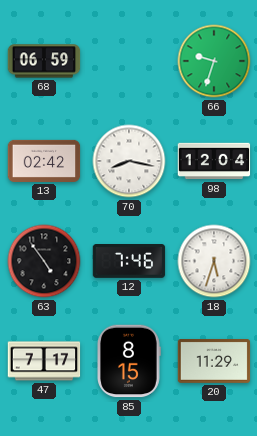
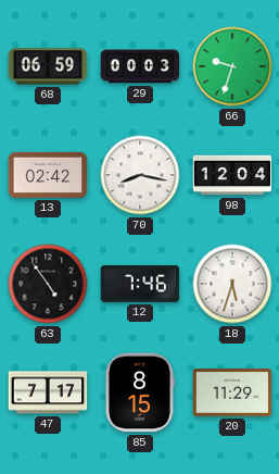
29: none -> 00:03 (140, 66)
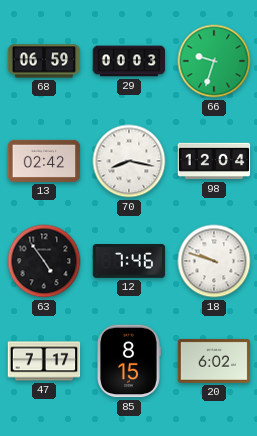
18: 5:33 -> 9:48 (214, 261)
20: 11:29 -> 6:02 (214, 362)
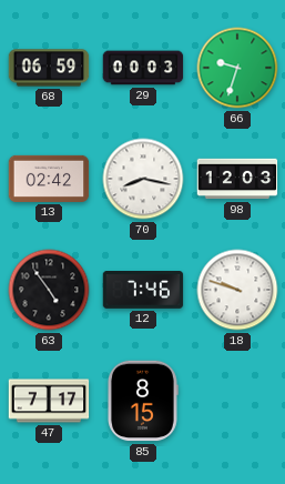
98: 12:04 -> 12:03 (237, 179)
20: 6:02 -> none (214, 362)
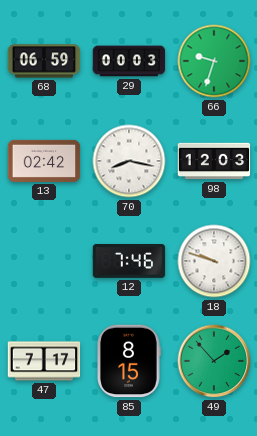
63: 4:54 -> none (49, 290)
49: none -> 1:53 (214, 361)
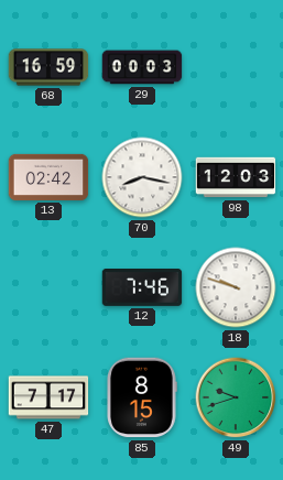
68: 06:59 -> 16:59 (48, 67)
66: 9:33 -> none (214, 61)
49: 1:53 -> 9:42 (236, 397)
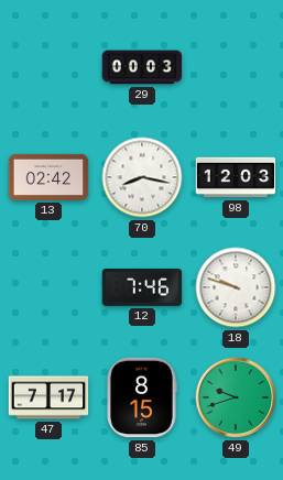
68: 16:59 -> none (48, 67)
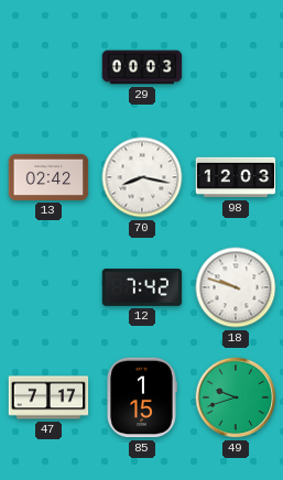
12: 7:46 -> 7:42 (142, 288)
85: 8:15 -> 1:15 (142, 397)
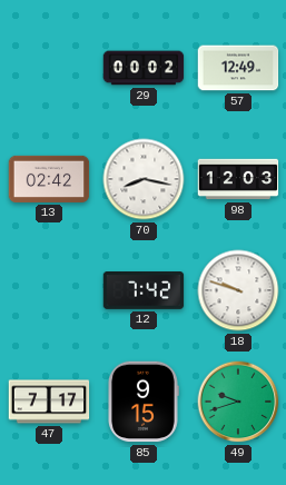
29: 00:03 -> 00:02 (144, 68)
57: none -> 12:49 (238, 68)
85: 1:15 -> 9:15 (144, 402)
